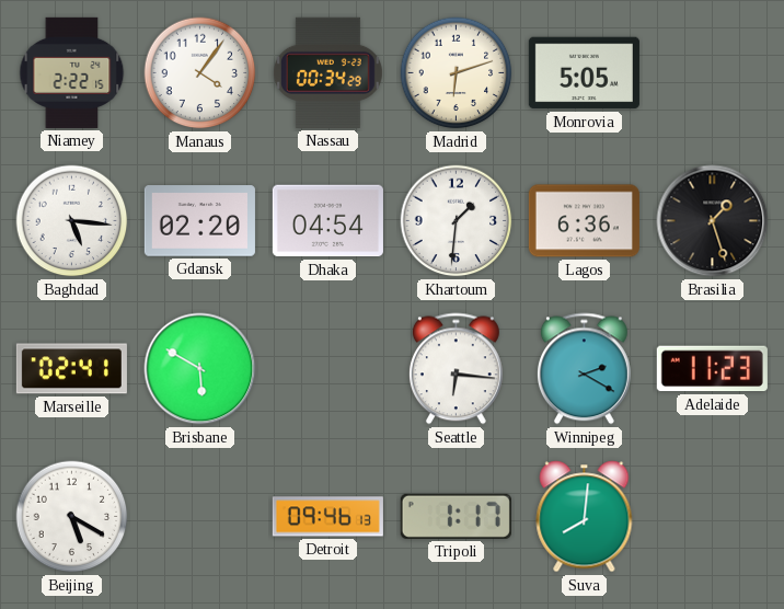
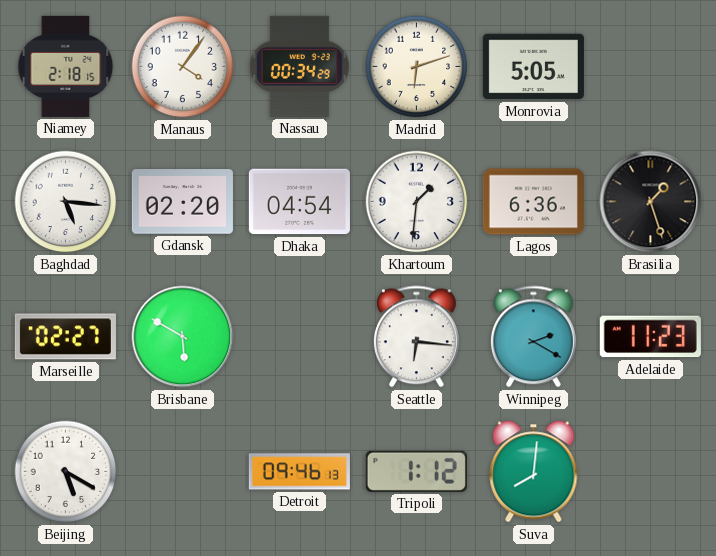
Niamey: 2:22 -> 2:18 (66, 66)
Marseille: 02:41 -> 02:27 (65, 337)
Tripoli: 1:17 -> 1:12 (416, 471)
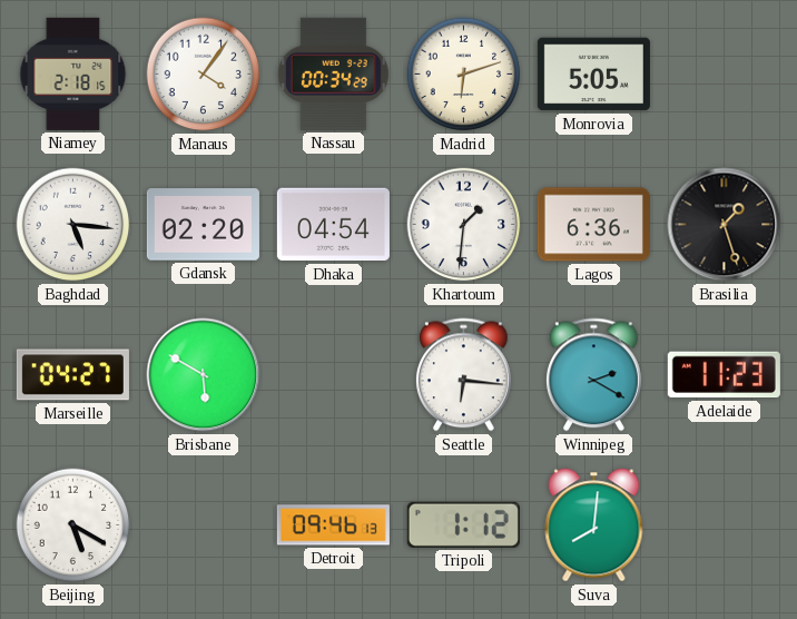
Marseille: 02:27 -> 04:27 (72, 375)
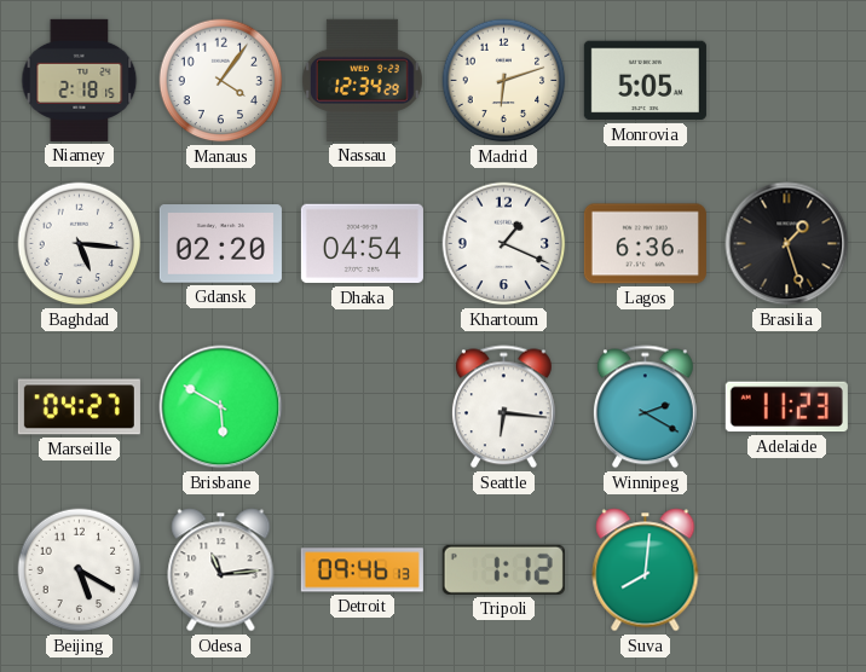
Nassau: 00:34 -> 12:34 (362, 80)
Khartoum: 1:31 -> 1:19 (504, 244)
Odesa: none -> 11:14 (221, 570)
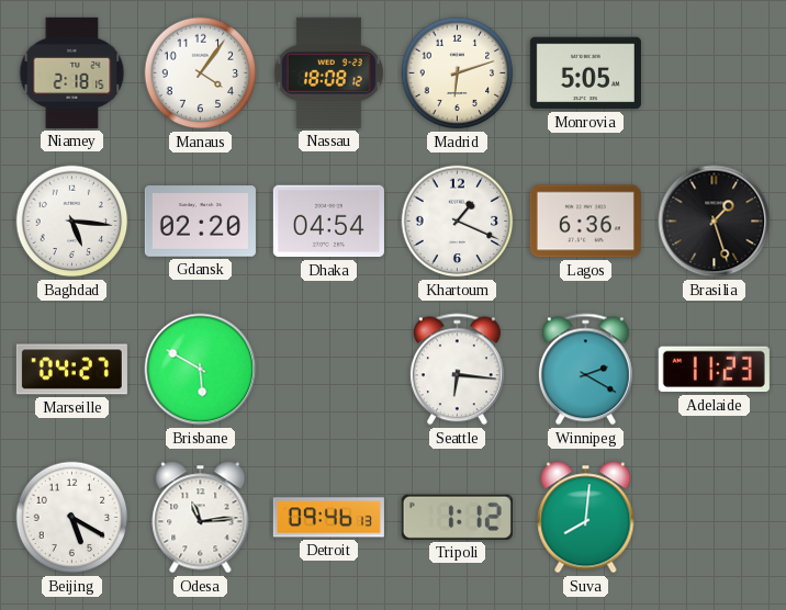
Nassau: 12:34 -> 18:08 (328, 72)
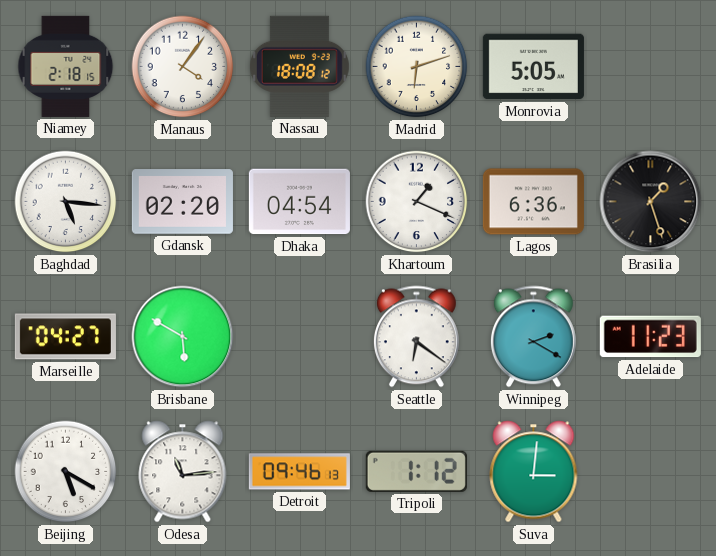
Seattle: 6:16 -> 6:21 (416, 337)
Suva: 8:01 -> 3:01 (534, 472)
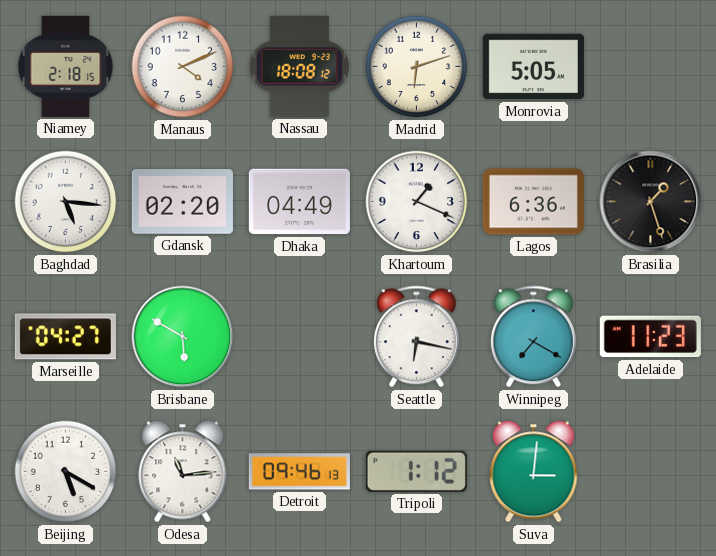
Manaus: 4:06 -> 4:11 (183, 67)
Dhaka: 04:54 -> 04:49 (299, 202)
Seattle: 6:21 -> 6:17 (416, 337)
Winnipeg: 2:20 -> 7:20 (533, 337)
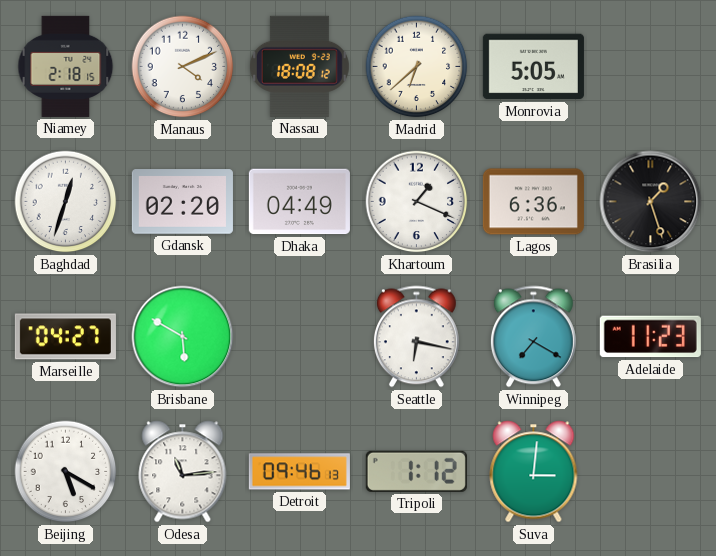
Madrid: 6:12 -> 6:38 (417, 67)
Baghdad: 5:16 -> 12:33 (66, 202)
